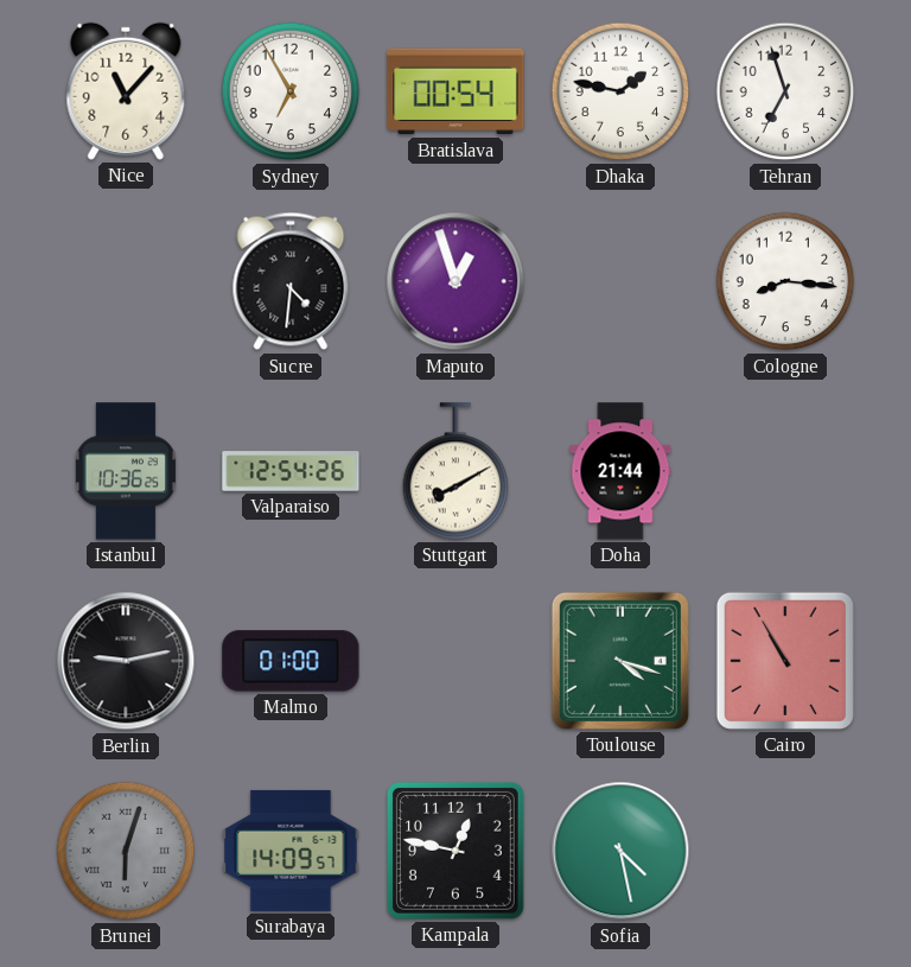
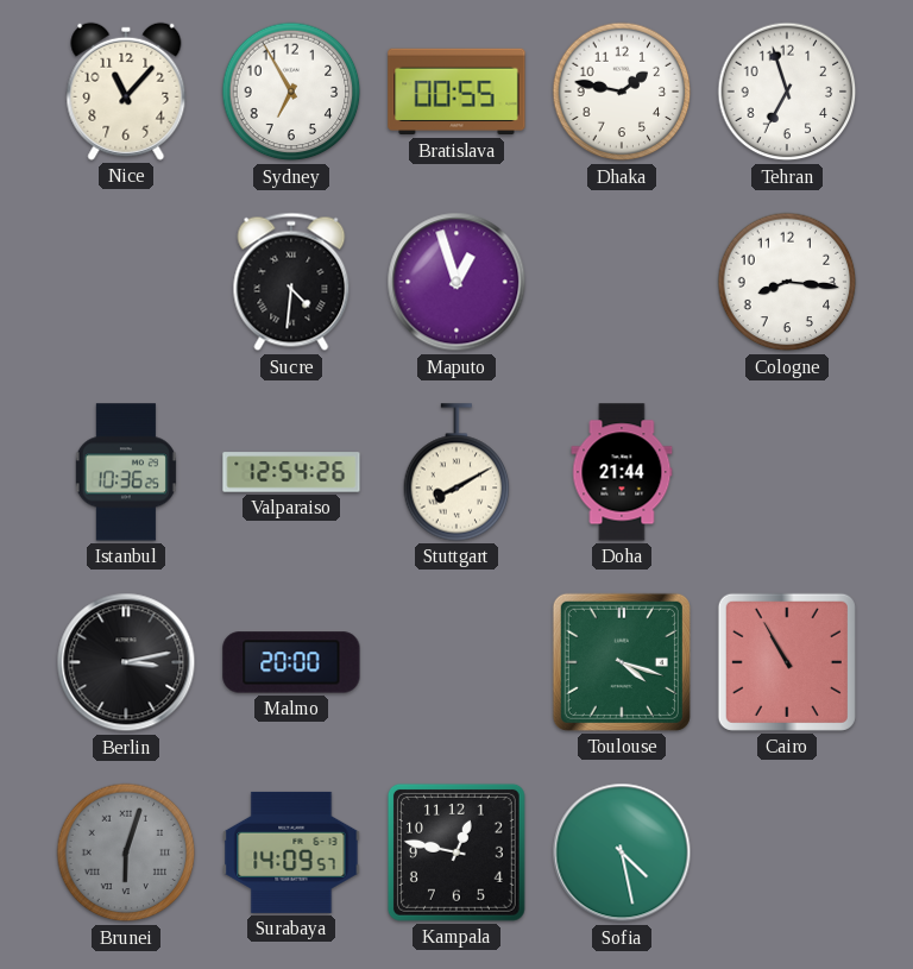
Bratislava: 00:54 -> 00:55 (456, 92)
Berlin: 9:13 -> 3:13 (126, 662)
Malmo: 01:00 -> 20:00 (291, 662)
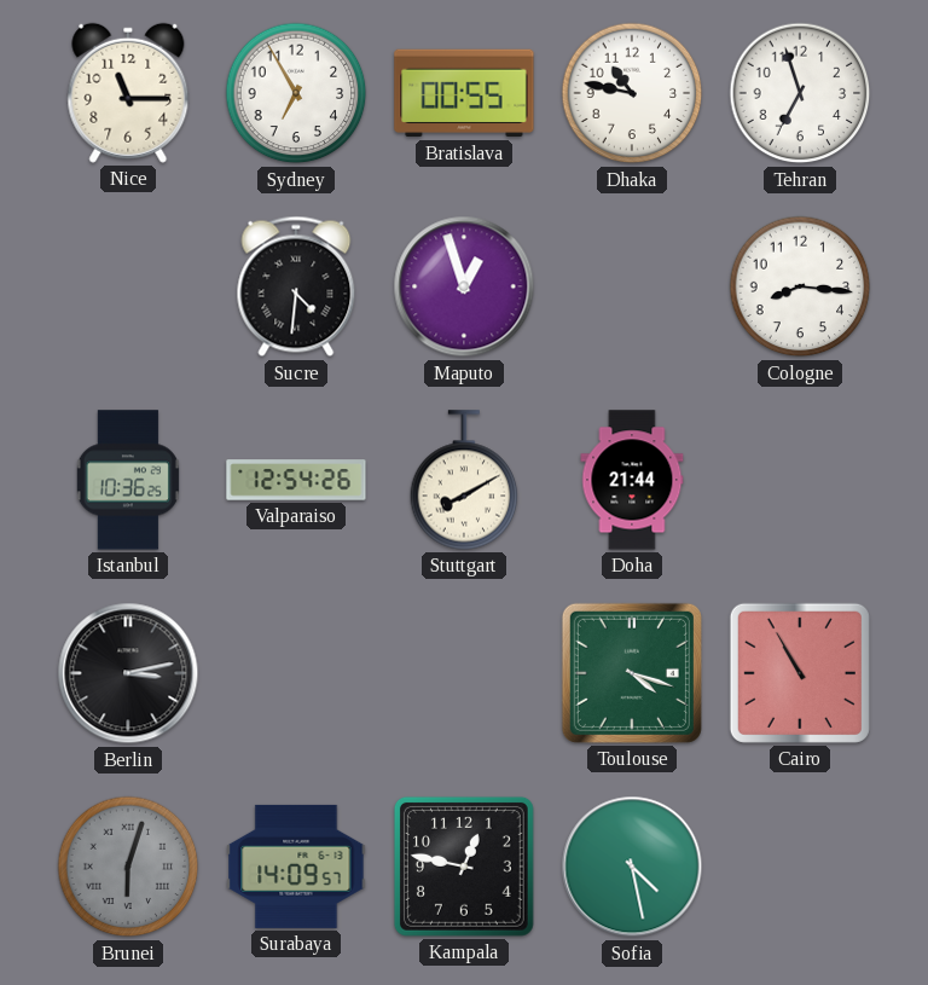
Nice: 11:07 -> 11:15 (128, 93)
Dhaka: 1:47 -> 10:47 (632, 93)
Malmo: 20:00 -> none (291, 662)
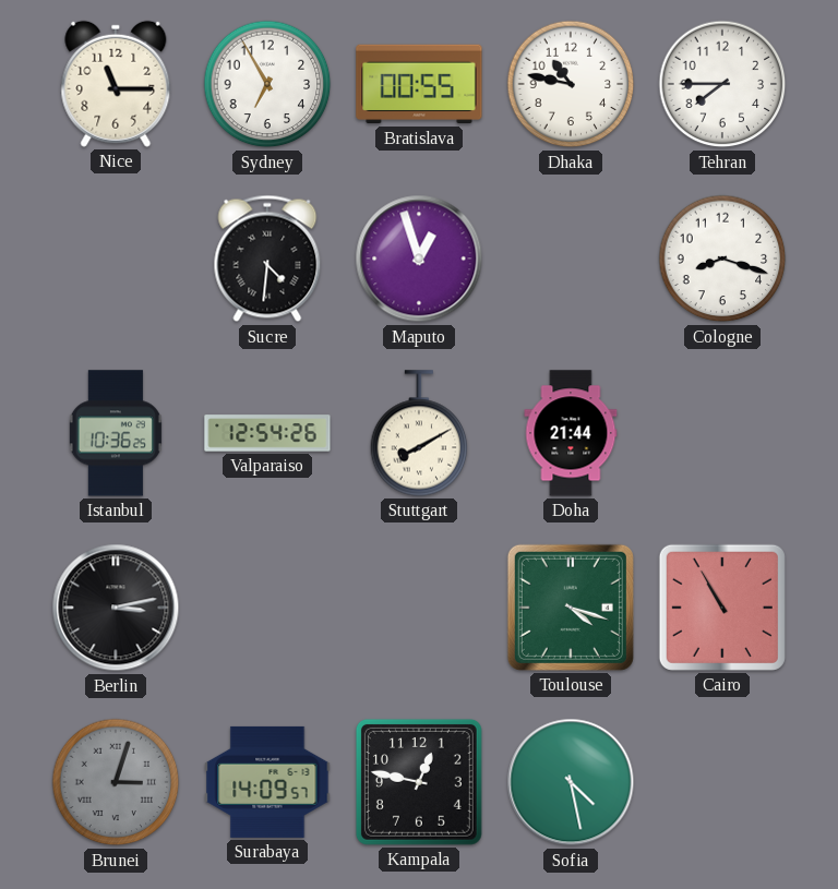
Tehran: 6:57 -> 7:45 (722, 84)
Cologne: 8:16 -> 8:18 (722, 259)
Brunei: 6:03 -> 3:03 (116, 782)
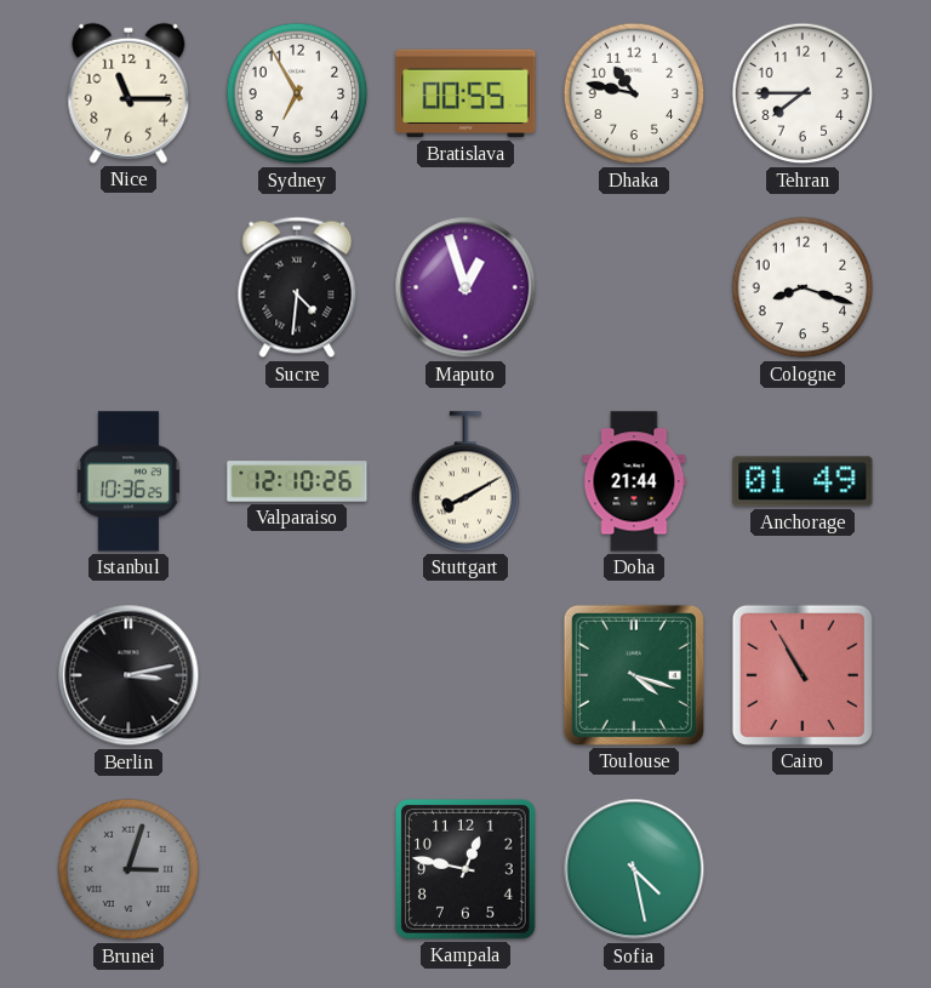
Valparaiso: 12:54 -> 12:10 (297, 481)
Anchorage: none -> 01:49 (803, 481)
Surabaya: 14:09 -> none (267, 782)
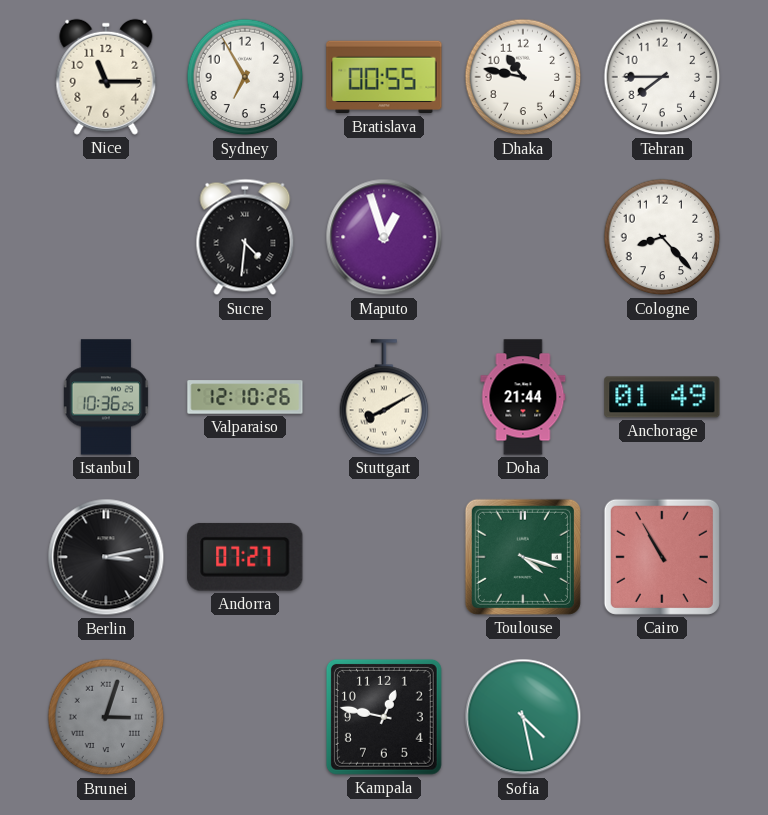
Cologne: 8:18 -> 8:23 (662, 237)
Andorra: none -> 07:27 (245, 557)
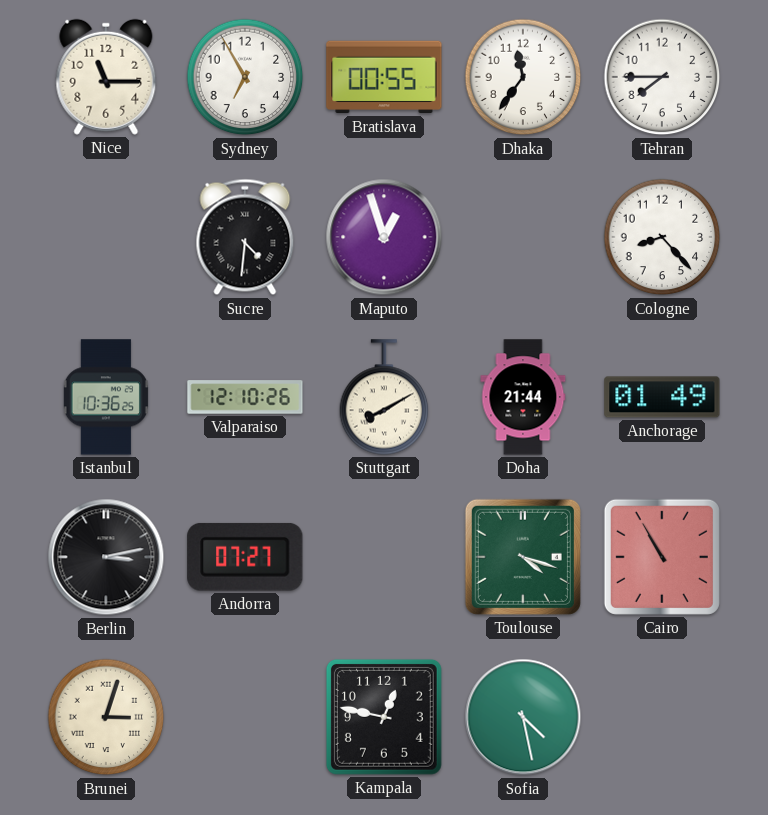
Dhaka: 10:47 -> 11:36 (523, 77)
Brunei dial: grey -> cream (106, 717)
